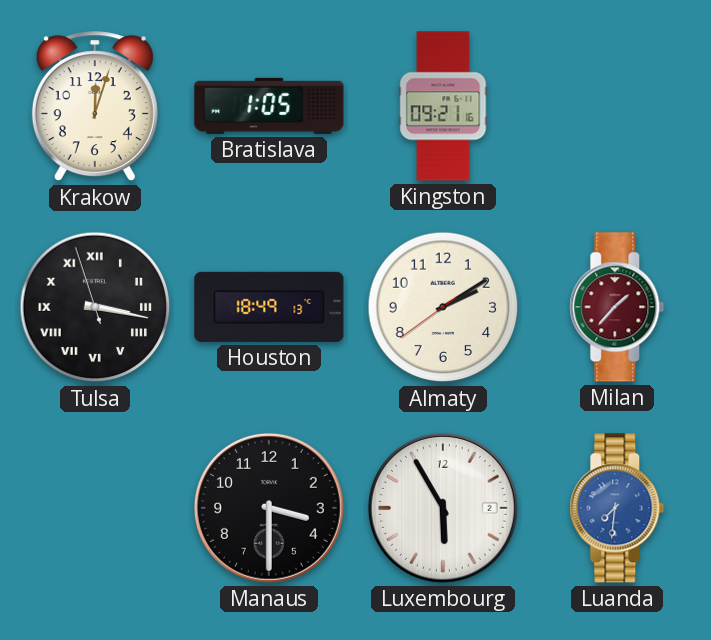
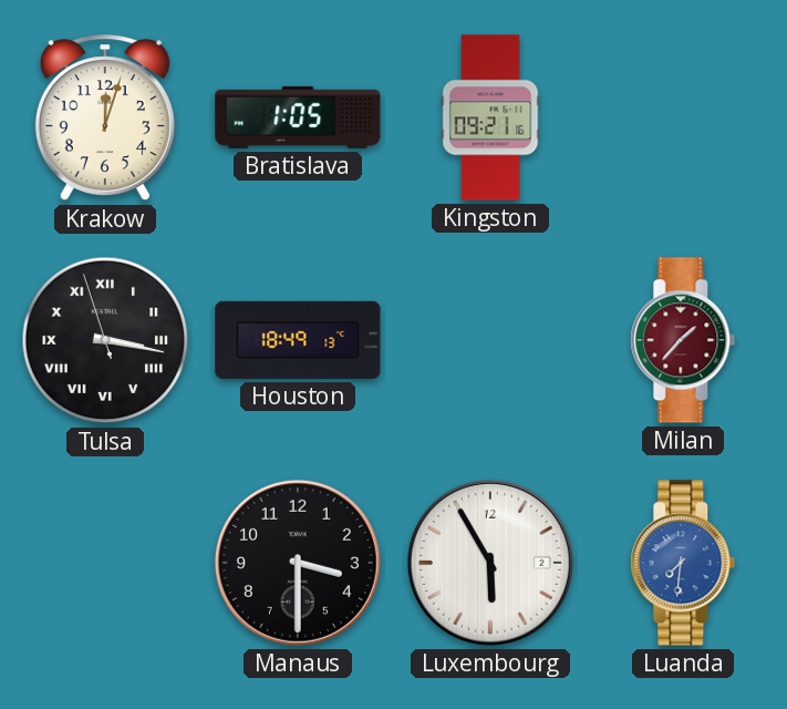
Almaty: 2:09 -> none (443, 307)
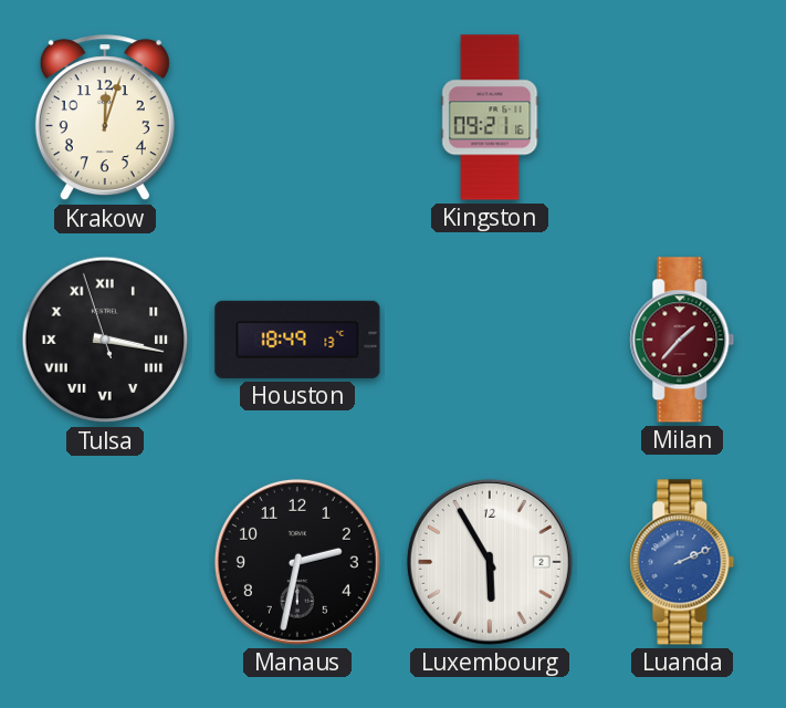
Bratislava: 1:05 -> none (298, 117)
Manaus: 3:30 -> 2:32 (297, 562)
Luanda: 7:31 -> 2:11 (682, 562)
